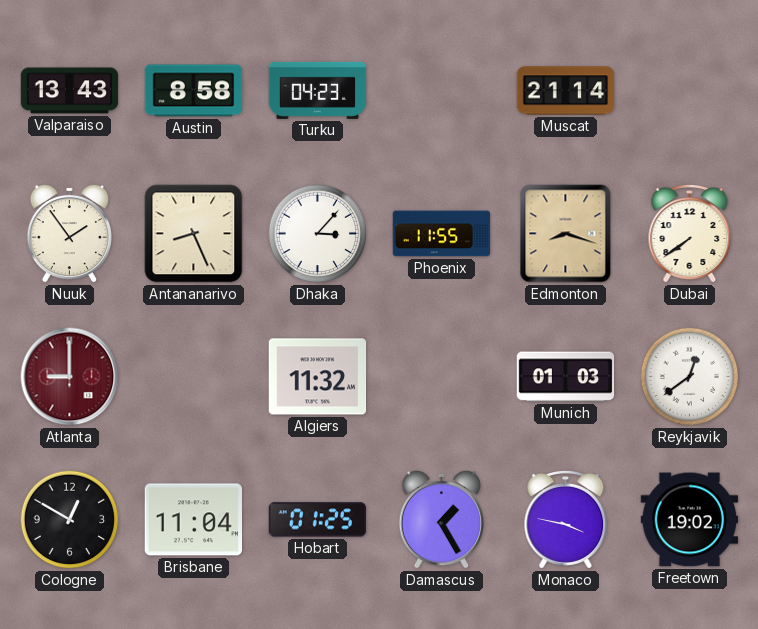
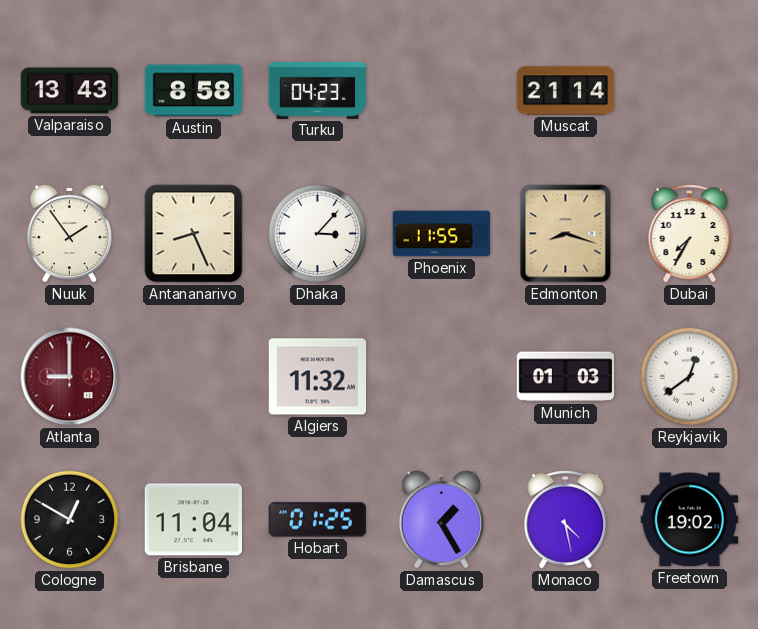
Dubai: 7:39 -> 7:35 (690, 234)
Monaco: 3:47 -> 4:28 (566, 520)
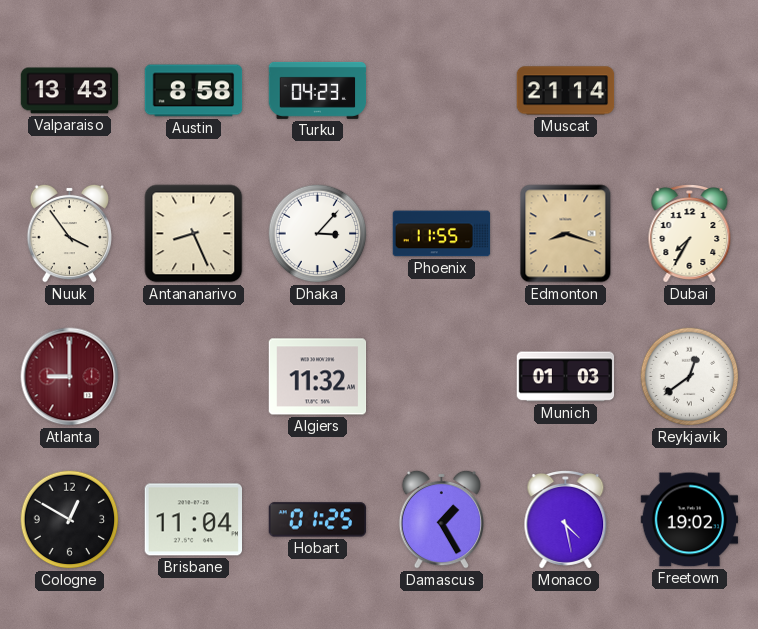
Nuuk: 1:54 -> 3:54 (69, 233)
